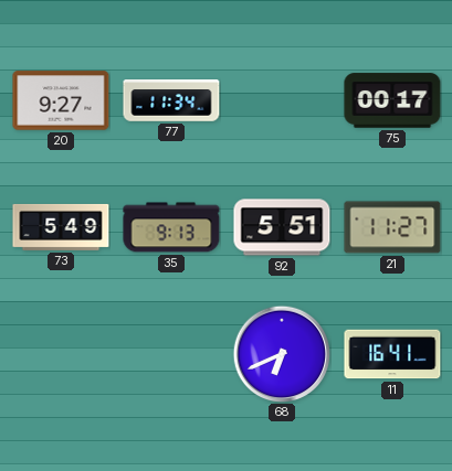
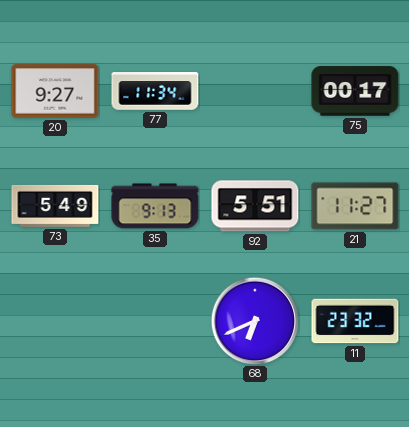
11: 16:41 -> 23:32 (355, 321)
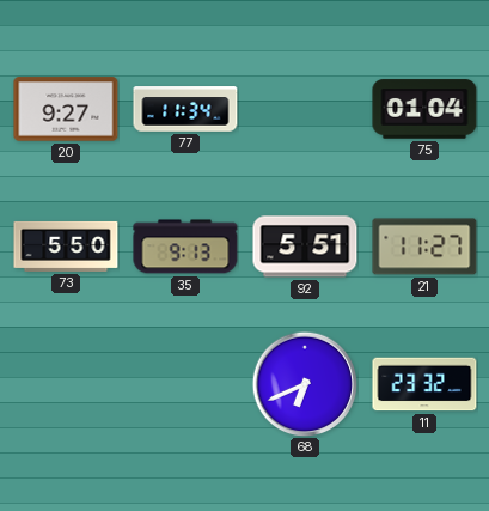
75: 00:17 -> 01:04 (424, 109)
73: 5:49 -> 5:50 (66, 247)
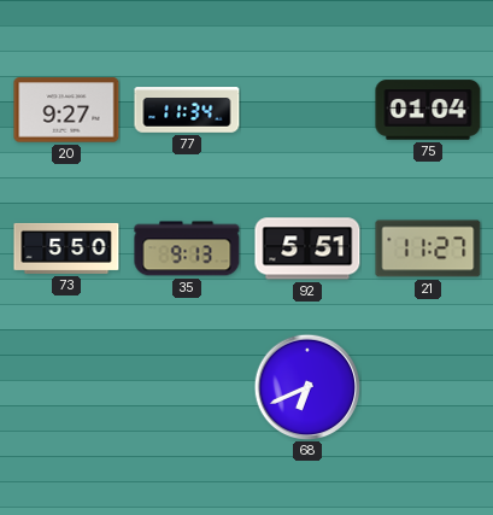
11: 23:32 -> none (424, 384)
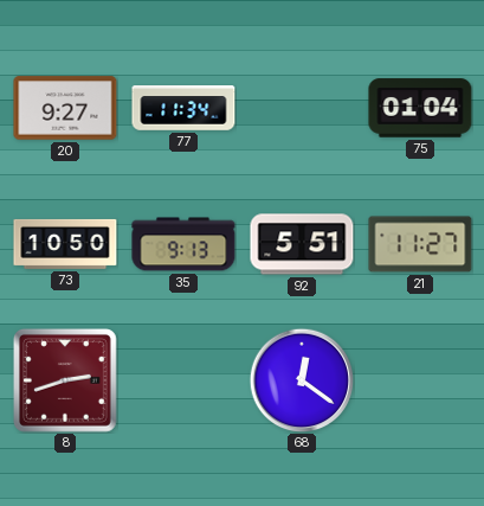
73: 5:50 -> 10:50 (65, 244)
8: none -> 2:42 (66, 382)
68: 6:41 -> 12:21 (302, 380)
